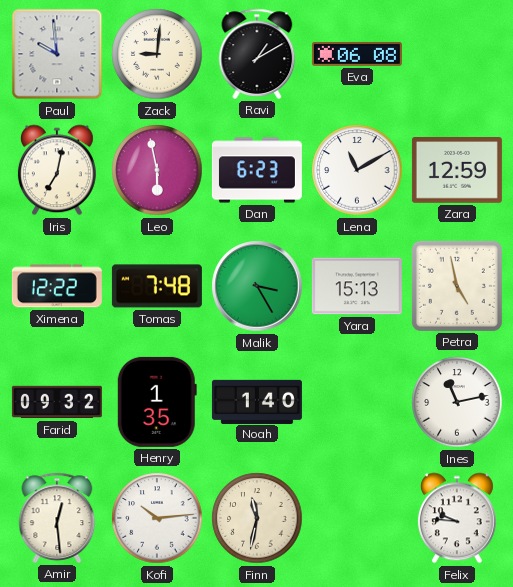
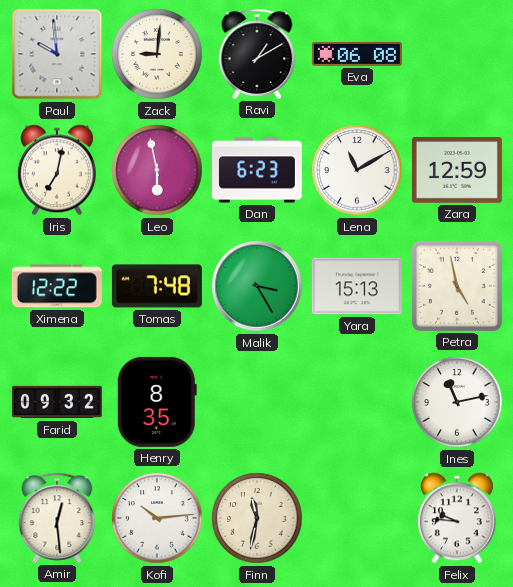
Henry: 1:35 -> 8:35 (157, 402)
Noah: 1:40 -> none (257, 401)
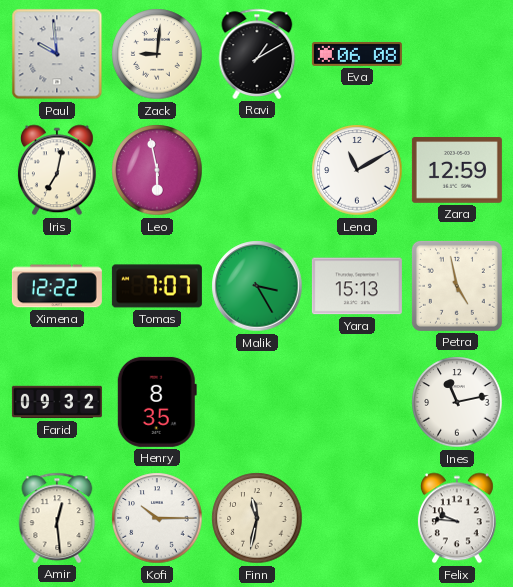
Dan: 6:23 -> none (257, 170)
Tomas: 7:48 -> 7:07 (157, 286)
Kofi: 10:14 -> 10:15 (157, 518)
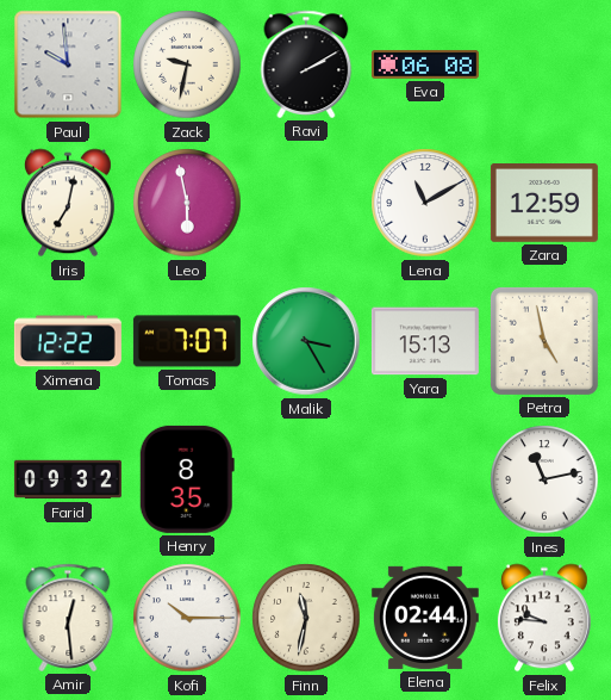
Zack: 9:01 -> 9:32 (187, 64)
Ravi: 1:10 -> 2:10 (306, 64)
Elena: none -> 02:44 (425, 618)
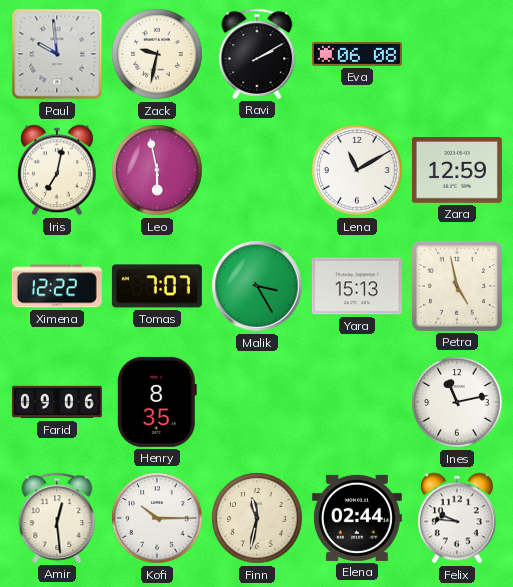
Farid: 09:32 -> 09:06 (57, 402)
